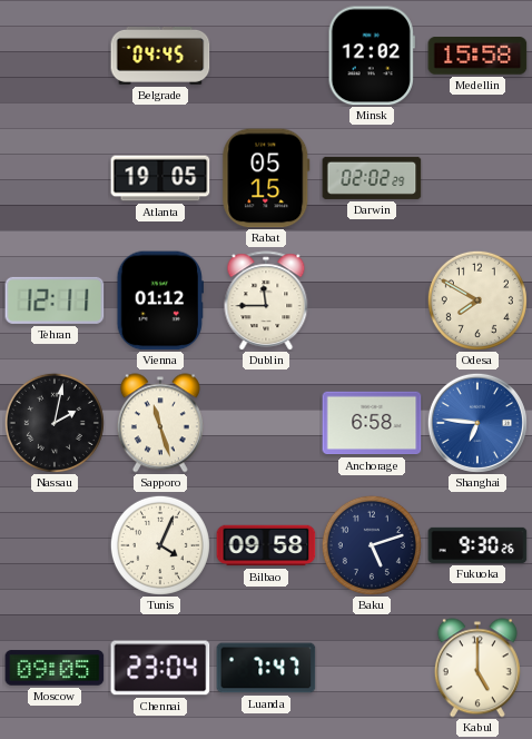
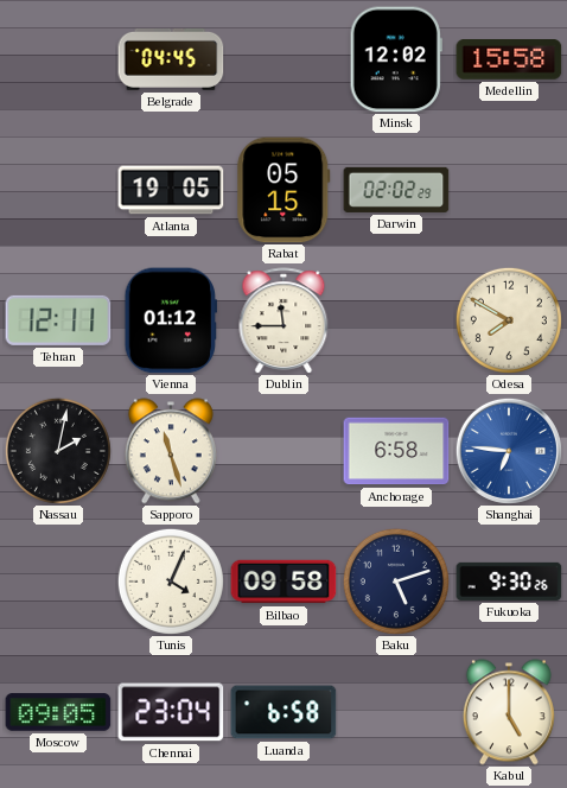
Luanda: 7:47 -> 6:58 (283, 712)
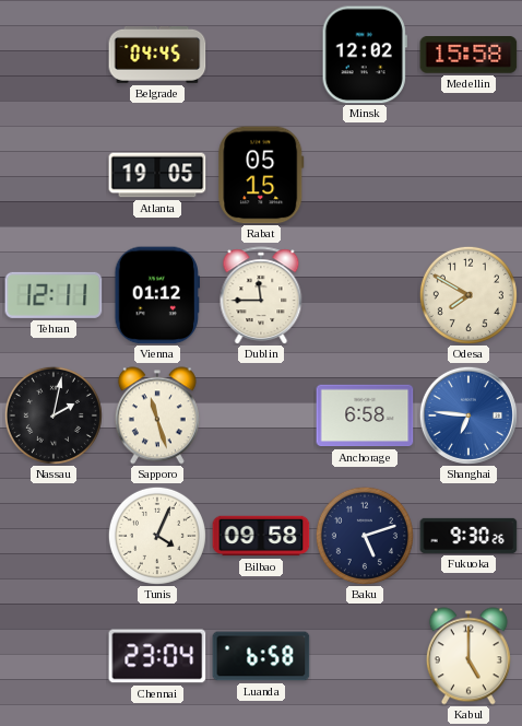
Darwin: 02:02 -> none (396, 190)
Moscow: 09:05 -> none (58, 712)
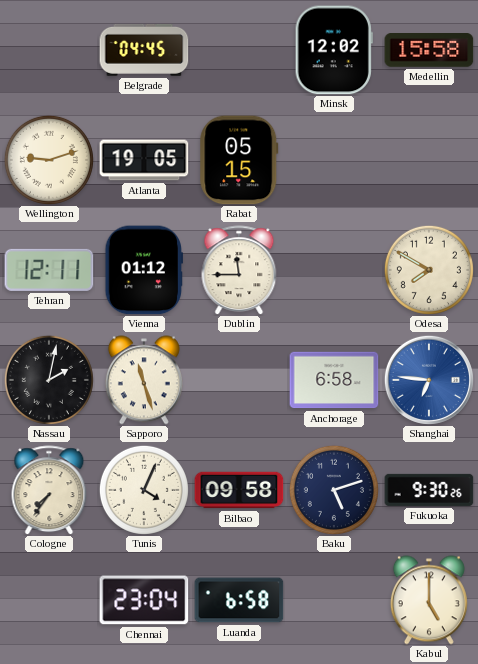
Wellington: none -> 9:12 (49, 160)
Cologne: none -> 7:36 (49, 490)
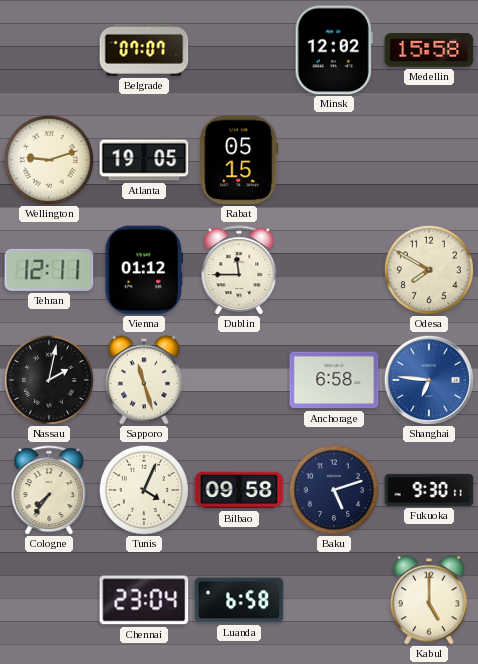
Belgrade: 04:45 -> 07:07 (144, 50)
Fukuoka: 9:30:26 -> 9:30:11 (429, 490)
